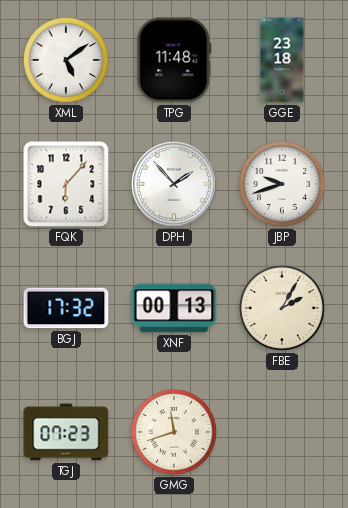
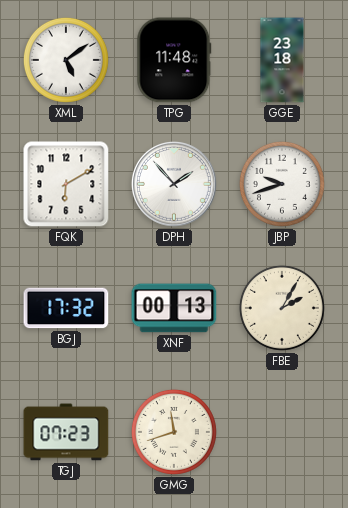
FQK: 6:07 -> 6:10 (66, 184)
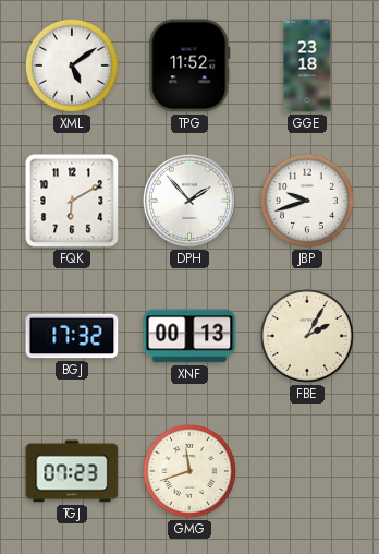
TPG: 11:48 -> 11:52 (189, 65)
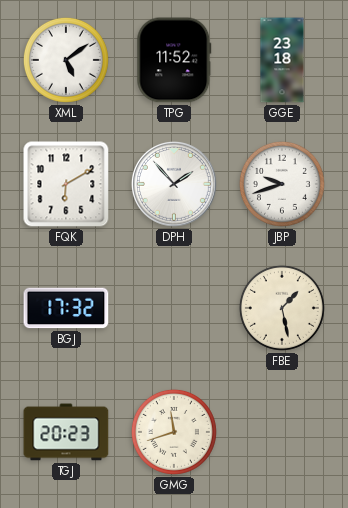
XNF: 00:13 -> none (189, 336)
FBE: 2:05 -> 1:28 (282, 308)
TGJ: 07:23 -> 20:23 (66, 432)
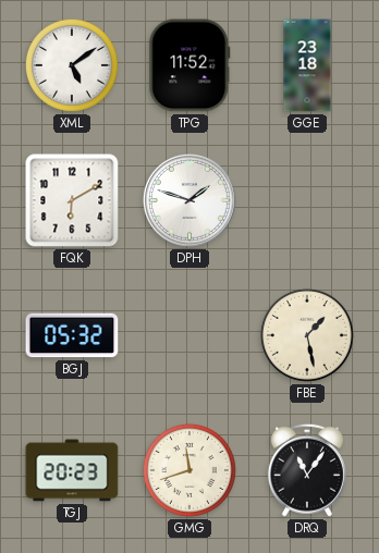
DPH: 1:53 -> 1:48 (189, 200)
JBP: 9:42 -> none (282, 184)
BGJ: 17:32 -> 05:32 (72, 335)
DRQ: none -> 11:06 (307, 470)
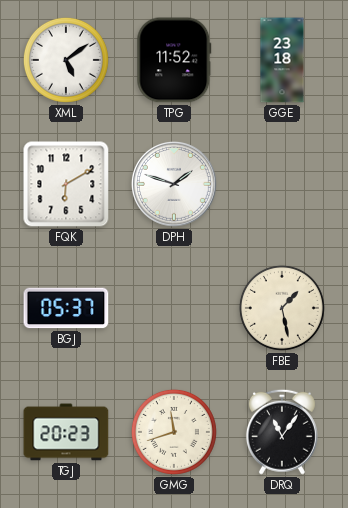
BGJ: 05:32 -> 05:37 (66, 308)
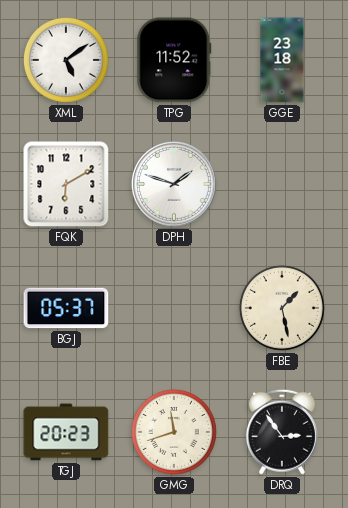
DRQ: 11:06 -> 2:54 (282, 432)
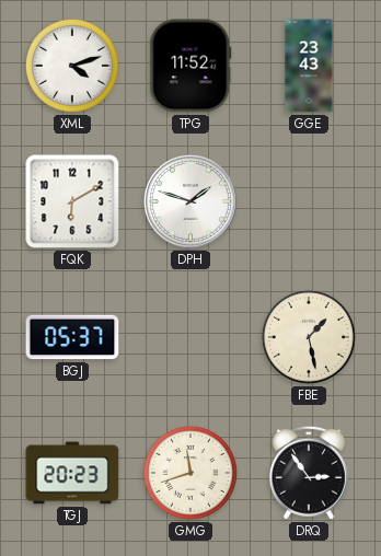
XML: 5:09 -> 4:12 (72, 66)
GGE: 23:18 -> 23:43 (309, 66)
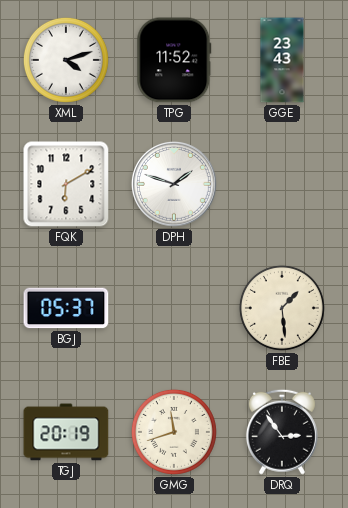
FBE: 1:28 -> 1:29 (282, 308)
TGJ: 20:23 -> 20:19 (66, 432)
